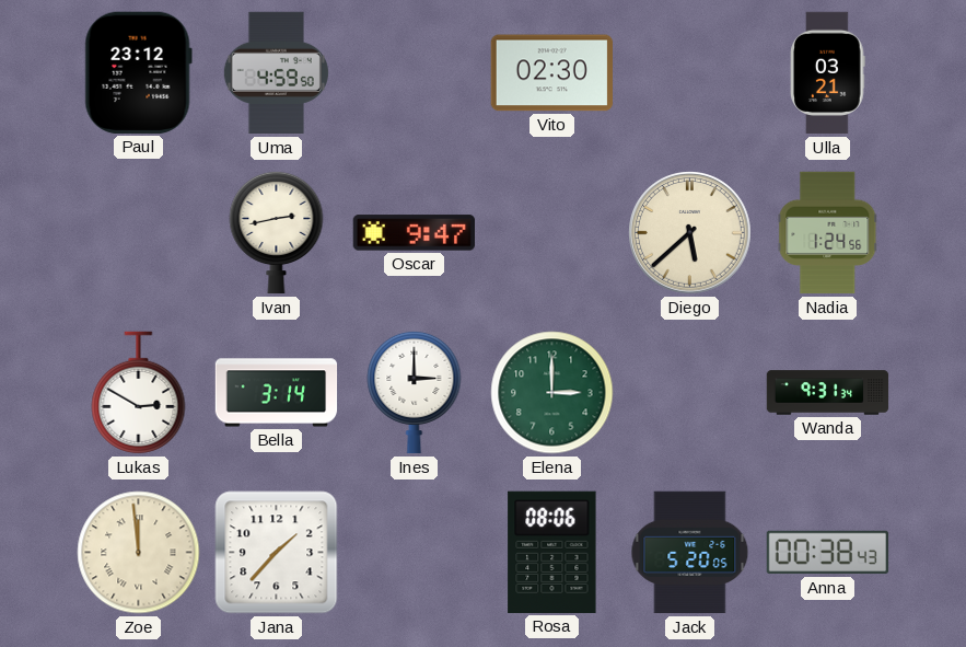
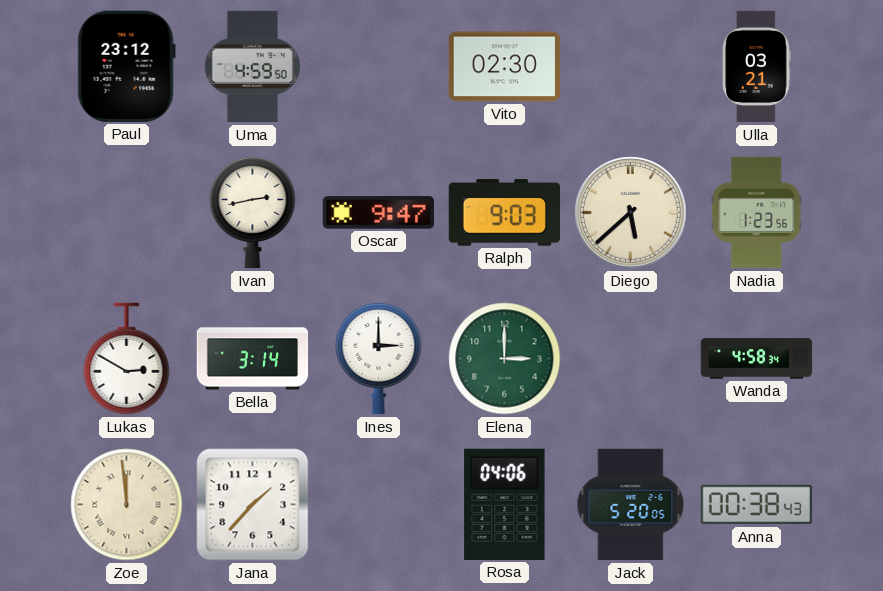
Ralph: none -> 9:03 (504, 213)
Nadia: 1:24 -> 1:23 (757, 213)
Wanda: 9:31 -> 4:58 (757, 359)
Rosa: 08:06 -> 04:06 (505, 504)
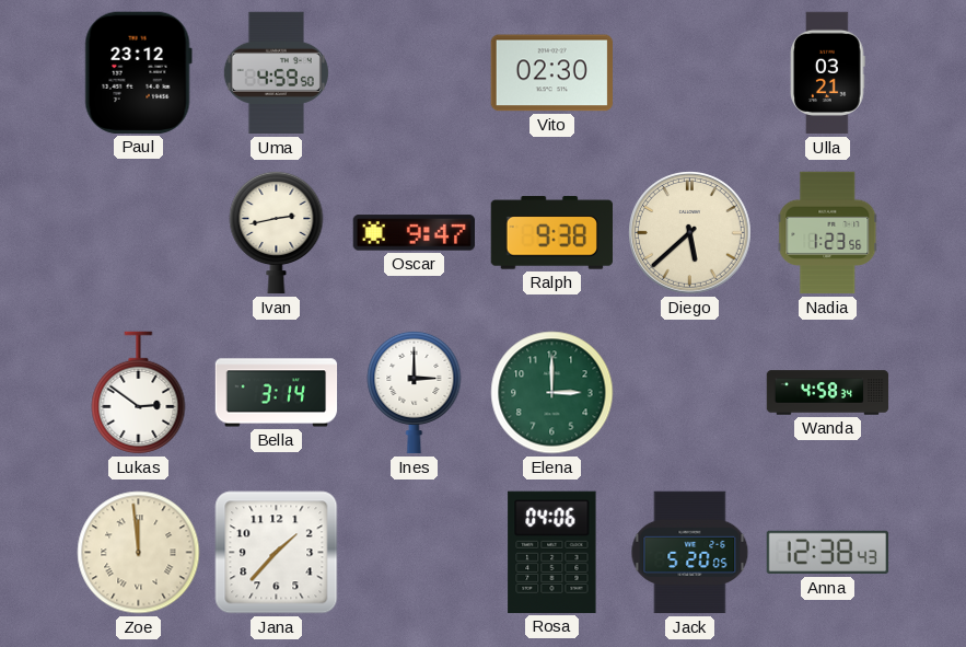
Ralph: 9:03 -> 9:38 (551, 233)
Lukas: 2:50 -> 2:51 (139, 393)
Anna: 00:38 -> 12:38 (828, 553)
